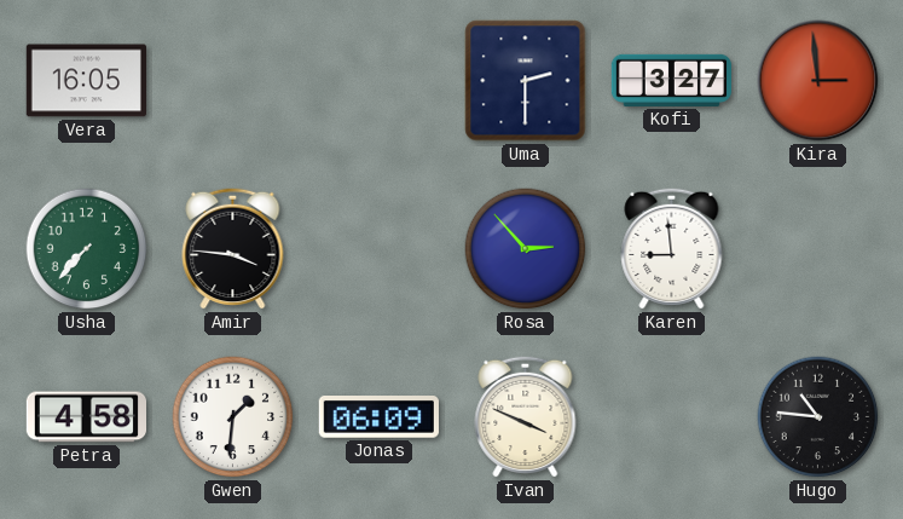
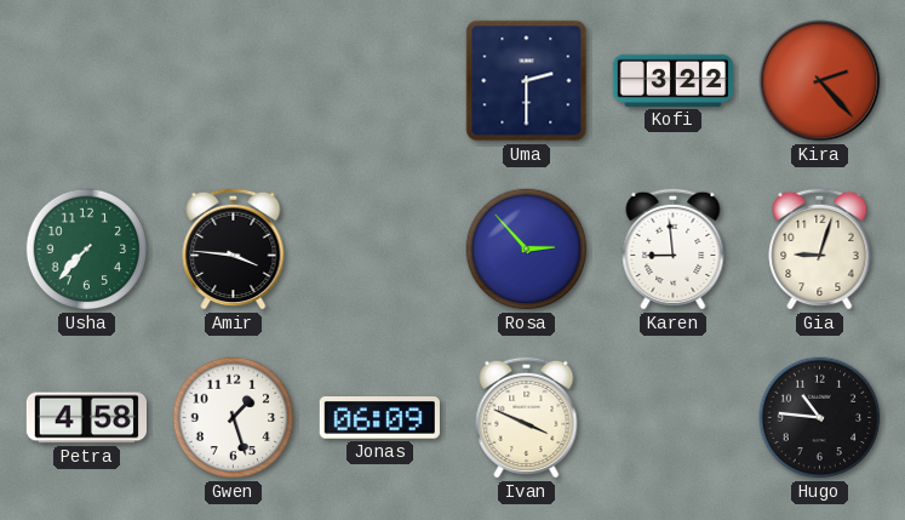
Vera: 16:05 -> none (86, 81)
Kofi: 3:27 -> 3:22 (672, 80)
Kira: 2:59 -> 2:23 (820, 81)
Gia: none -> 9:03 (820, 248)
Gwen: 1:31 -> 1:27 (234, 418)
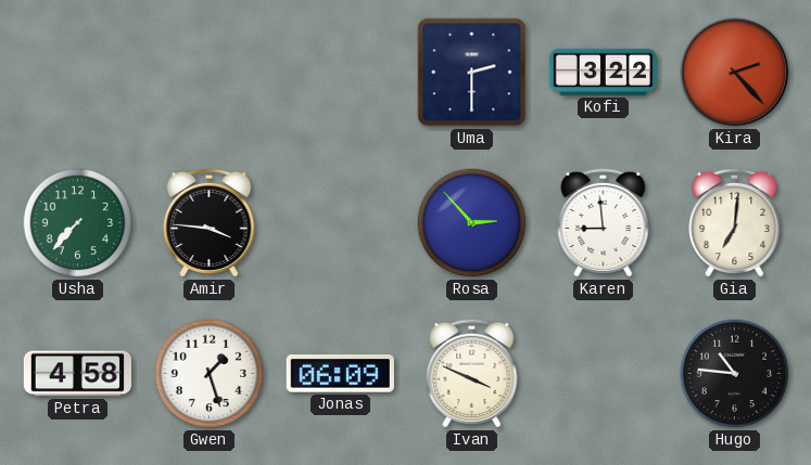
Gia: 9:03 -> 7:01 (735, 222)
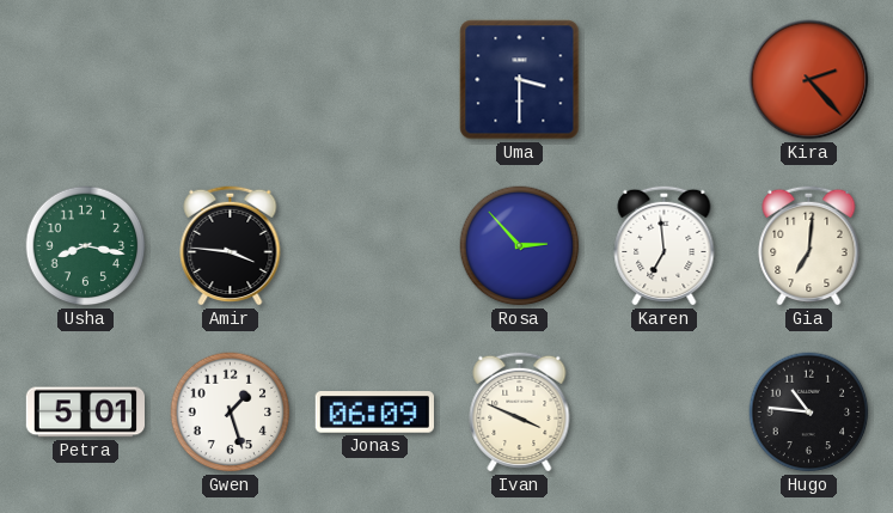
Uma: 2:30 -> 3:30 (520, 80)
Kofi: 3:22 -> none (603, 72)
Usha: 7:37 -> 8:17 (86, 246)
Karen: 8:59 -> 6:59 (665, 245)
Petra: 4:58 -> 5:01 (85, 413)
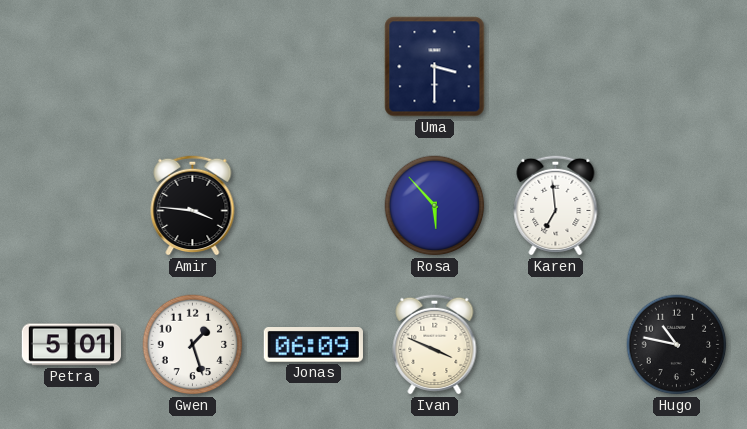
Kira: 2:23 -> none (809, 80)
Usha: 8:17 -> none (86, 246)
Rosa: 2:53 -> 5:53 (435, 206)
Gia: 7:01 -> none (809, 245)
Hugo: 10:46 -> 10:47 (677, 345)
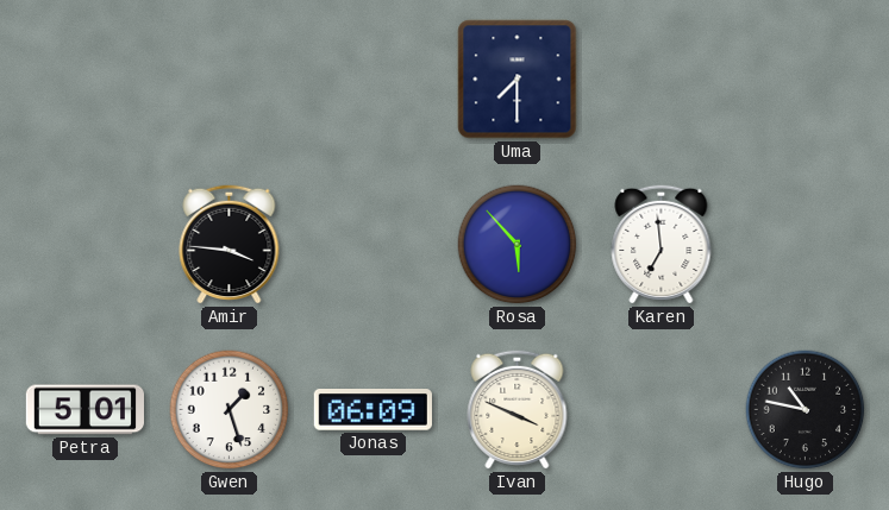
Uma: 3:30 -> 7:30 (518, 80)
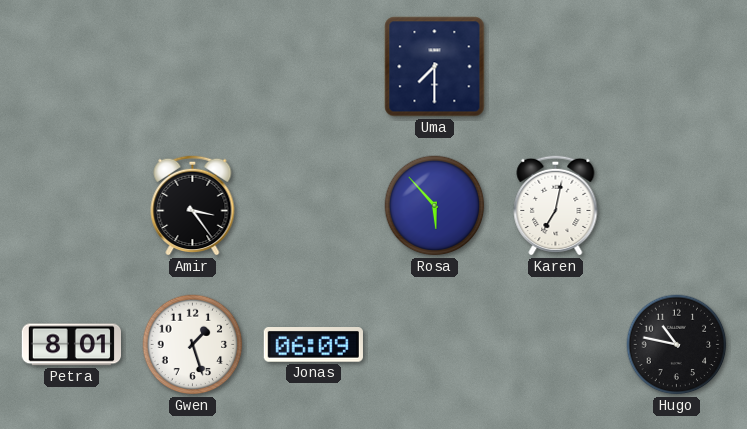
Amir: 3:46 -> 3:24 (193, 205)
Karen: 6:59 -> 7:02 (556, 205)
Petra: 5:01 -> 8:01 (71, 345)
Ivan: 3:49 -> none (518, 409)
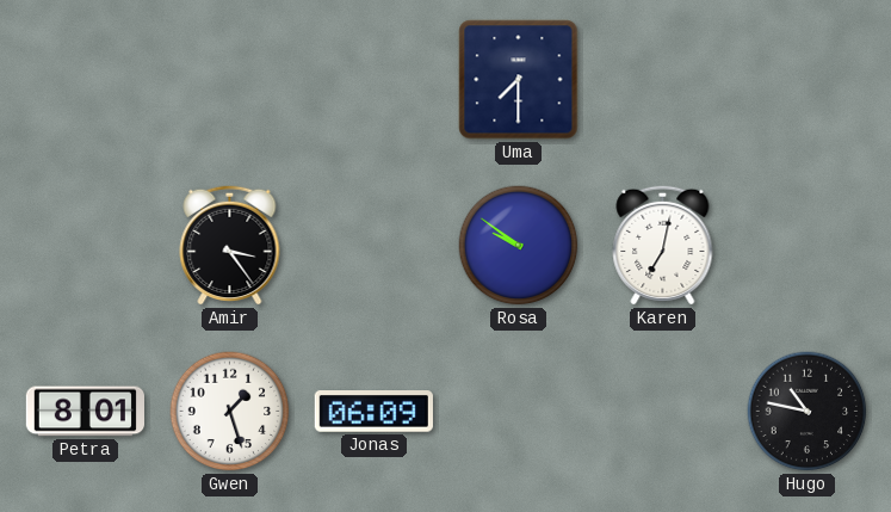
Rosa: 5:53 -> 9:51 (519, 246)
